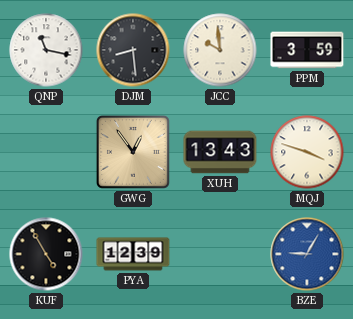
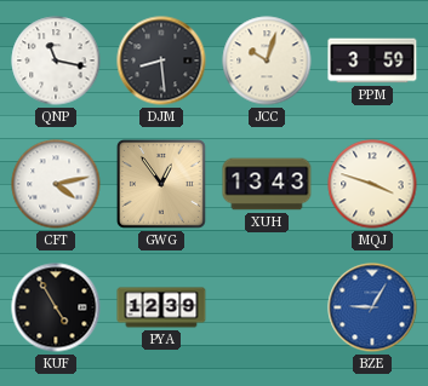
JCC: 9:59 -> 10:03 (267, 61)
CFT: none -> 4:13 (56, 184)
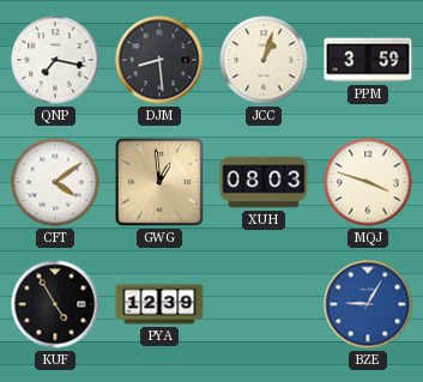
QNP: 11:17 -> 7:17 (55, 60)
JCC: 10:03 -> 1:03 (264, 60)
CFT: 4:13 -> 4:09 (55, 182)
GWG: 12:54 -> 12:59 (159, 182)
XUH: 13:43 -> 08:03 (264, 182)
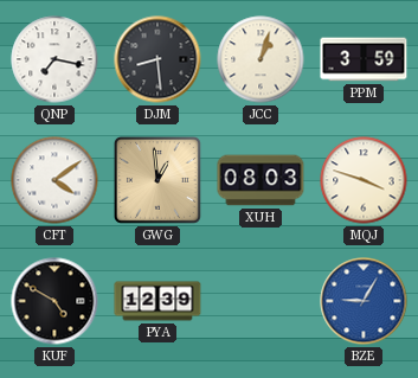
KUF: 4:55 -> 4:50 (54, 301)
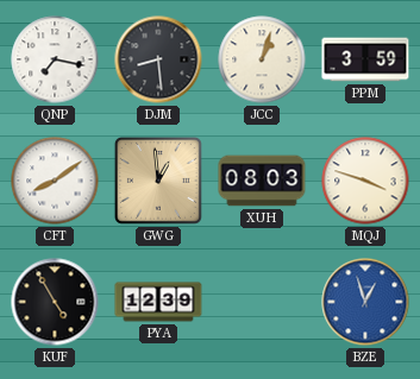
CFT: 4:09 -> 8:09 (55, 181)
KUF: 4:50 -> 4:55 (55, 302)
BZE: 9:05 -> 12:57 (365, 302)
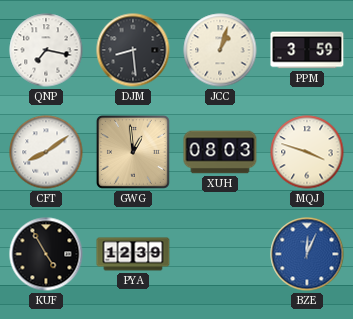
BZE: 12:57 -> 12:04 (307, 254)
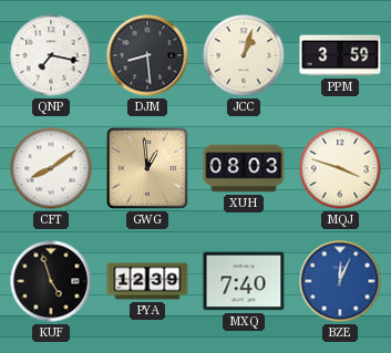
KUF: 4:55 -> 4:57 (51, 281)
MXQ: none -> 7:40 (244, 281)
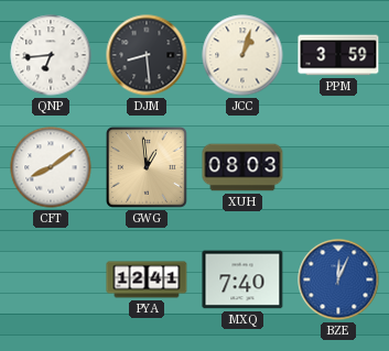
QNP: 7:17 -> 6:44 (51, 55)
MQJ: 3:48 -> none (340, 168)
KUF: 4:57 -> none (51, 281)
PYA: 12:39 -> 12:41 (147, 279)
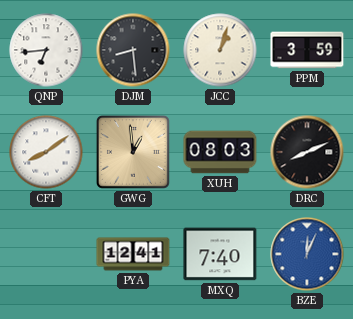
DRC: none -> 8:11 (307, 152)
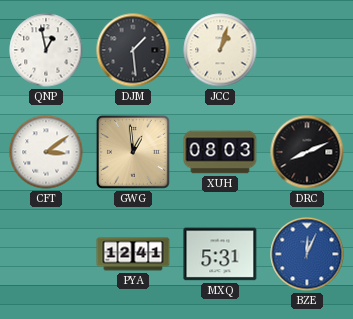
QNP: 6:44 -> 12:58 (46, 50)
DJM: 8:29 -> 1:29 (133, 50)
PPM: 3:59 -> none (307, 50)
CFT: 8:09 -> 3:09 (46, 152)
MXQ: 7:40 -> 5:31 (220, 254)
